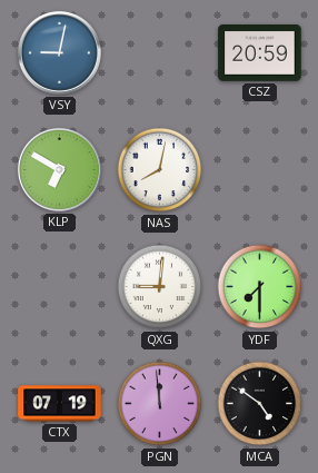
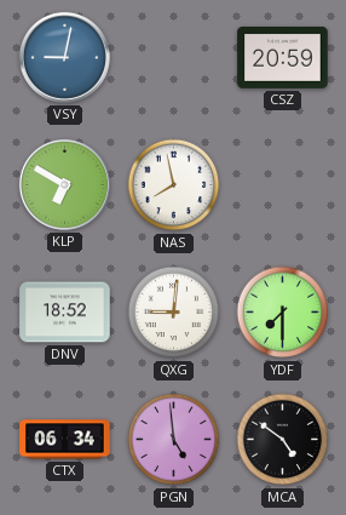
NAS: 8:02 -> 7:58 (174, 185)
DNV: none -> 18:52 (65, 313)
CTX: 07:19 -> 06:34 (65, 440)
PGN: 11:59 -> 4:59 (174, 440)
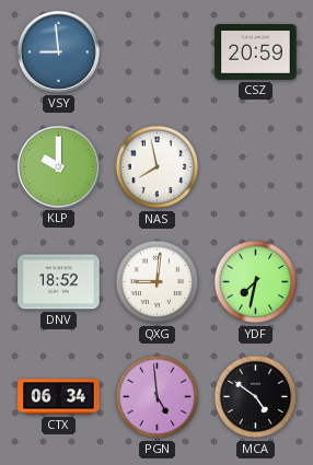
VSY: 9:02 -> 8:59 (58, 51)
KLP: 6:50 -> 10:00 (58, 166)
YDF: 7:30 -> 7:32 (256, 282)
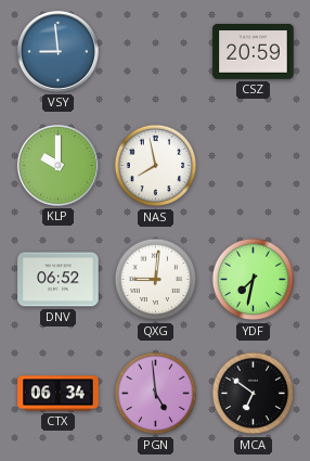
DNV: 18:52 -> 06:52 (59, 280)
MCA: 4:51 -> 6:51 (254, 394)
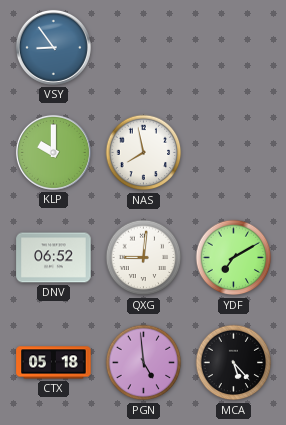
VSY: 8:59 -> 8:54 (53, 47)
CSZ: 20:59 -> none (254, 52)
YDF: 7:32 -> 7:10 (234, 258)
CTX: 06:34 -> 05:18 (54, 363)
MCA: 6:51 -> 5:23 (234, 363)
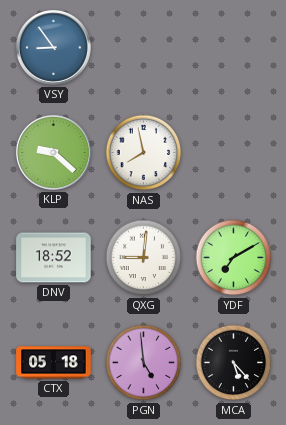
KLP: 10:00 -> 9:22 (53, 152)
DNV: 06:52 -> 18:52 (54, 258)
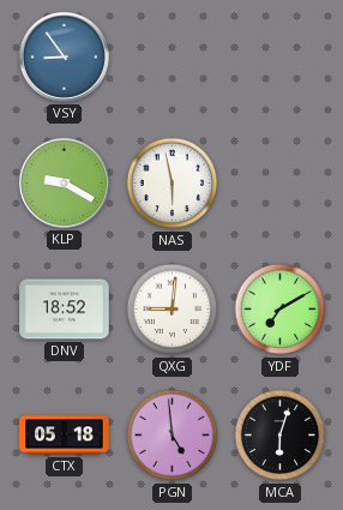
KLP: 9:22 -> 9:20 (64, 182)
NAS: 7:58 -> 5:58 (173, 184)
MCA: 5:23 -> 6:03 (281, 436)
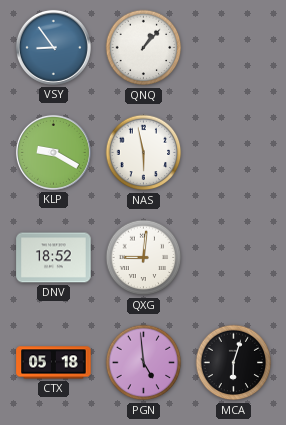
QNQ: none -> 1:07 (144, 48)
YDF: 7:10 -> none (281, 310)
